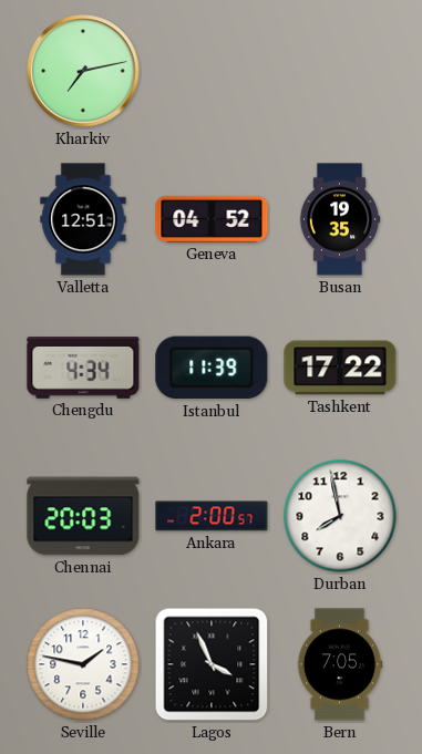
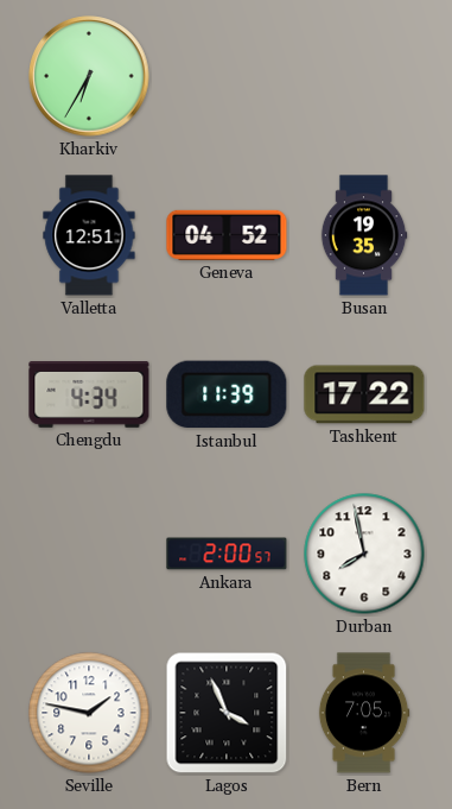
Kharkiv: 7:13 -> 6:35 (89, 76)
Chennai: 20:03 -> none (83, 516)
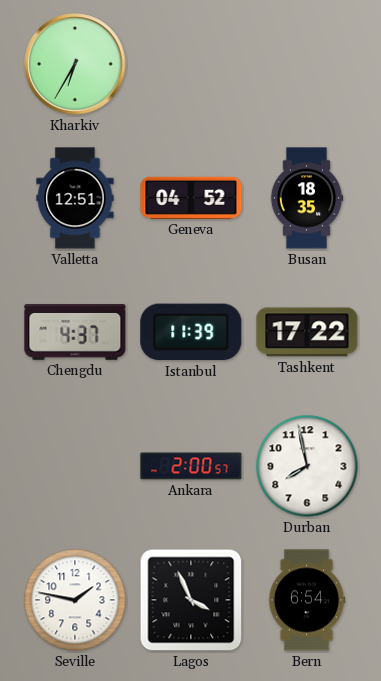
Busan: 19:35 -> 18:35 (307, 198)
Chengdu: 4:34 -> 4:37 (75, 333)
Bern: 7:05 -> 6:54 (307, 600)
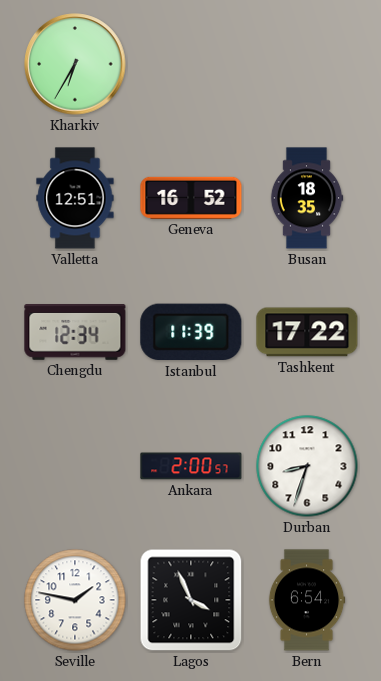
Geneva: 04:52 -> 16:52 (191, 198)
Chengdu: 4:37 -> 12:34 (75, 333)
Durban: 7:58 -> 8:33 (307, 466)
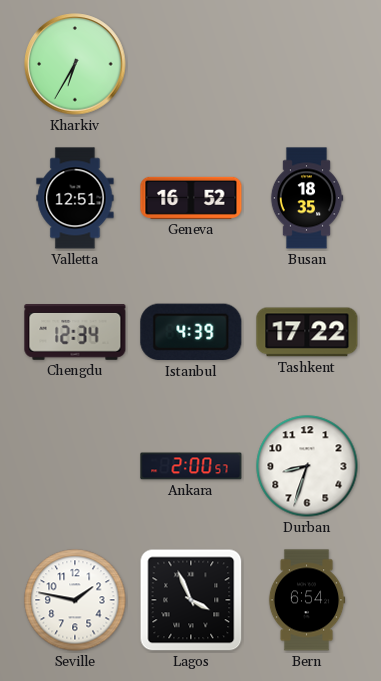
Istanbul: 11:39 -> 4:39 (191, 332)
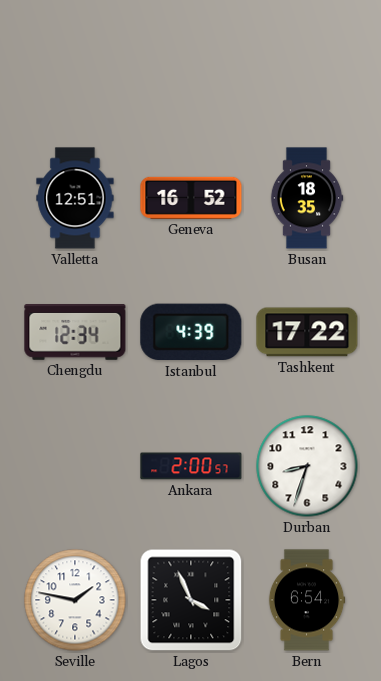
Kharkiv: 6:35 -> none (75, 64)
